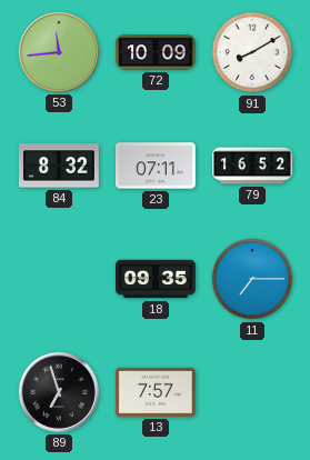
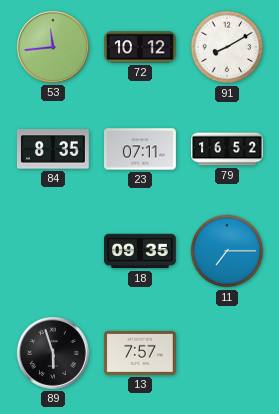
72: 10:09 -> 10:12 (141, 47)
84: 8:32 -> 8:35 (54, 149)
89: 6:57 -> 5:57 (53, 353)
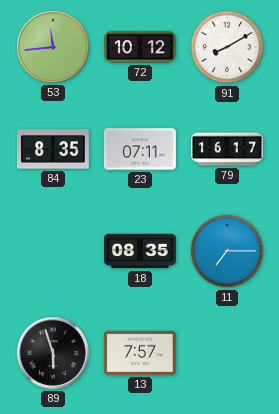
79: 16:52 -> 16:17 (228, 149)
18: 09:35 -> 08:35 (141, 251)
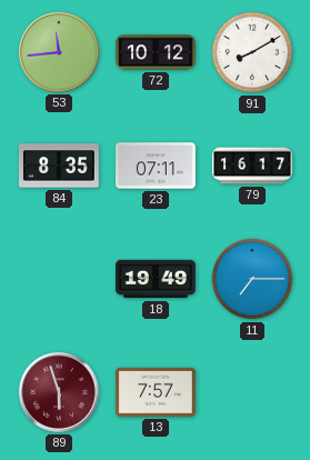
18: 08:35 -> 19:49 (157, 279)
89 dial: black -> burgundy (59, 392)
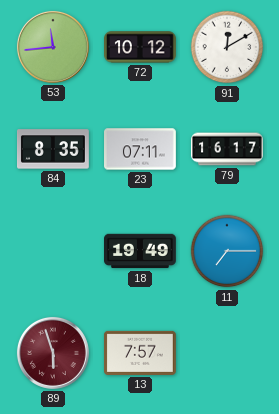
91: 8:10 -> 12:10 (227, 47)
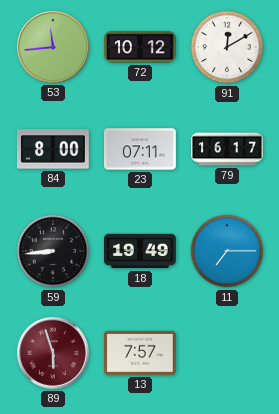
84: 8:35 -> 8:00 (54, 149)
59: none -> 8:44 (53, 251)
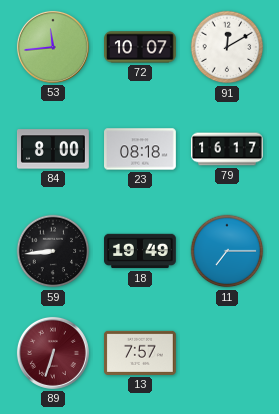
72: 10:12 -> 10:07 (141, 47)
23: 07:11 -> 08:18 (141, 149)
89: 5:57 -> 6:33 (53, 353)
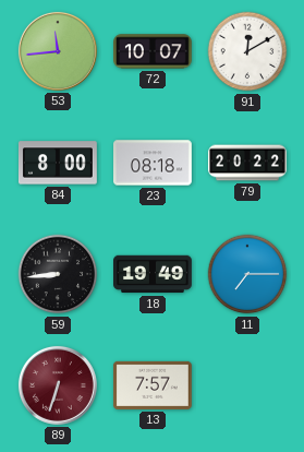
79: 16:17 -> 20:22 (248, 163)
